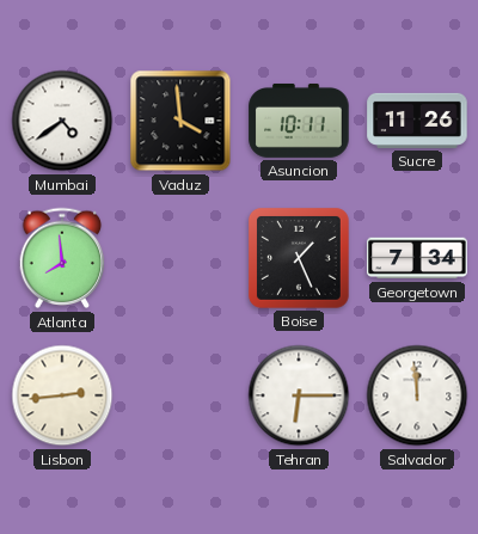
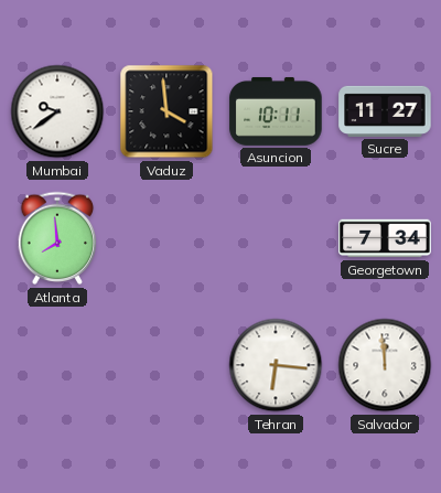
Mumbai: 4:39 -> 9:39 (57, 111)
Sucre: 11:26 -> 11:27 (385, 111)
Boise: 1:26 -> none (299, 258)
Lisbon: 2:44 -> none (62, 395)
Tehran: 6:15 -> 6:16 (276, 365)
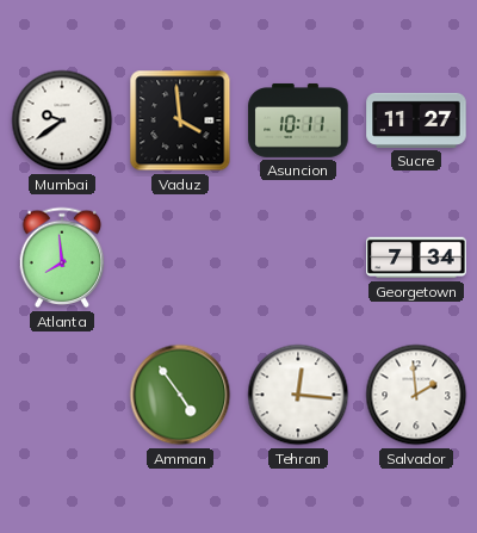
Amman: none -> 4:54 (180, 395)
Tehran: 6:16 -> 12:16 (298, 395)
Salvador: 11:59 -> 1:59 (416, 395)
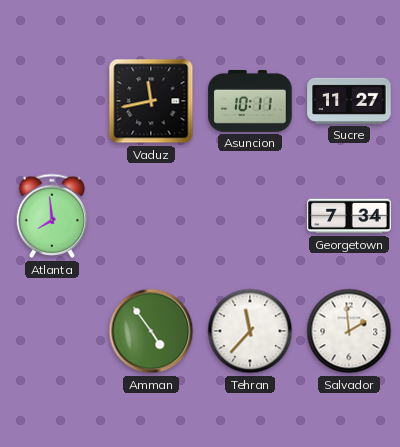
Mumbai: 9:39 -> none (62, 120)
Vaduz: 3:59 -> 11:43 (151, 101)
Tehran: 12:16 -> 11:37 (250, 331)
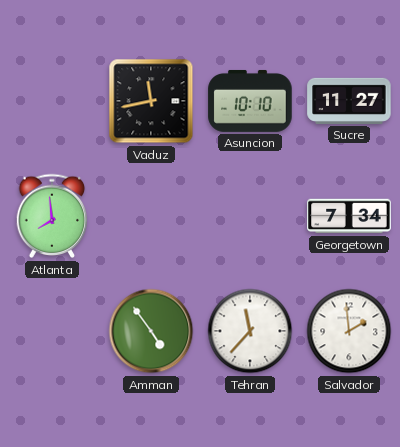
Asuncion: 10:11 -> 10:10 (250, 101)
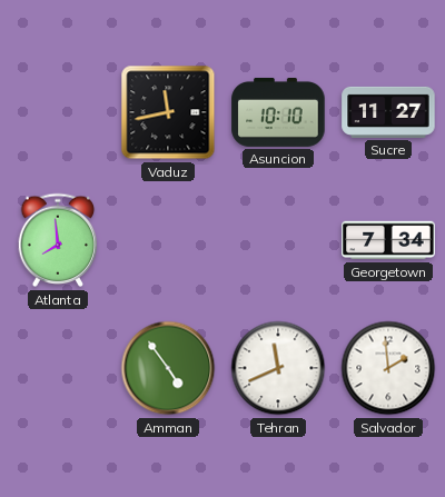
Tehran: 11:37 -> 11:41 (278, 368)
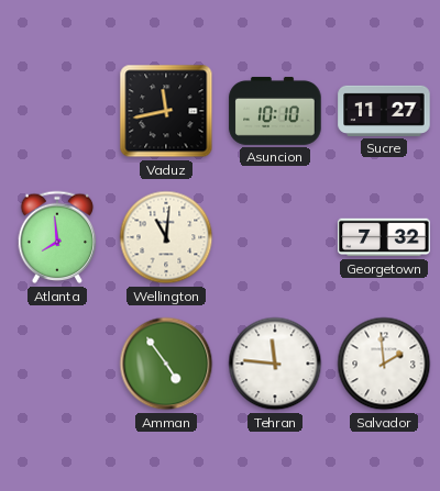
Wellington: none -> 11:01 (166, 237)
Georgetown: 7:34 -> 7:32 (384, 237)
Tehran: 11:41 -> 11:46 (275, 364)
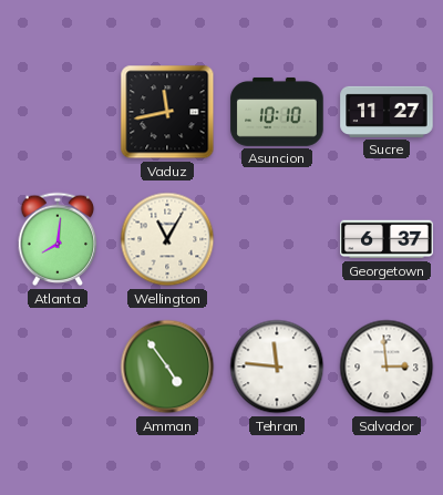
Atlanta: 7:59 -> 8:01 (58, 239)
Wellington: 11:01 -> 11:05 (167, 239)
Georgetown: 7:32 -> 6:37 (387, 239)
Salvador: 1:59 -> 2:59 (387, 367)
